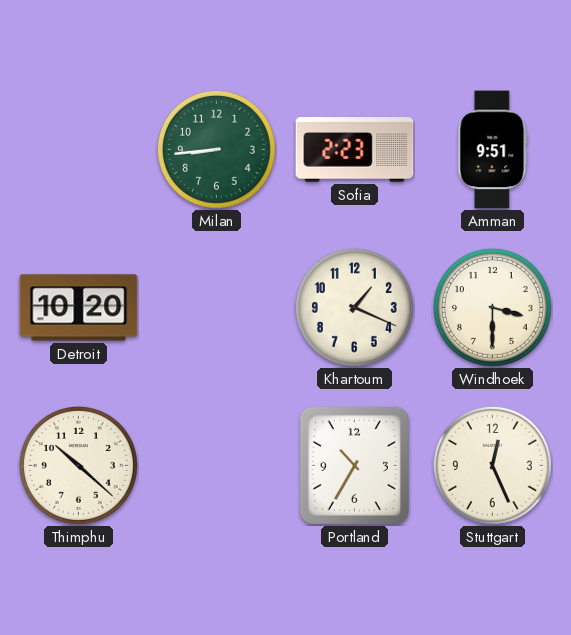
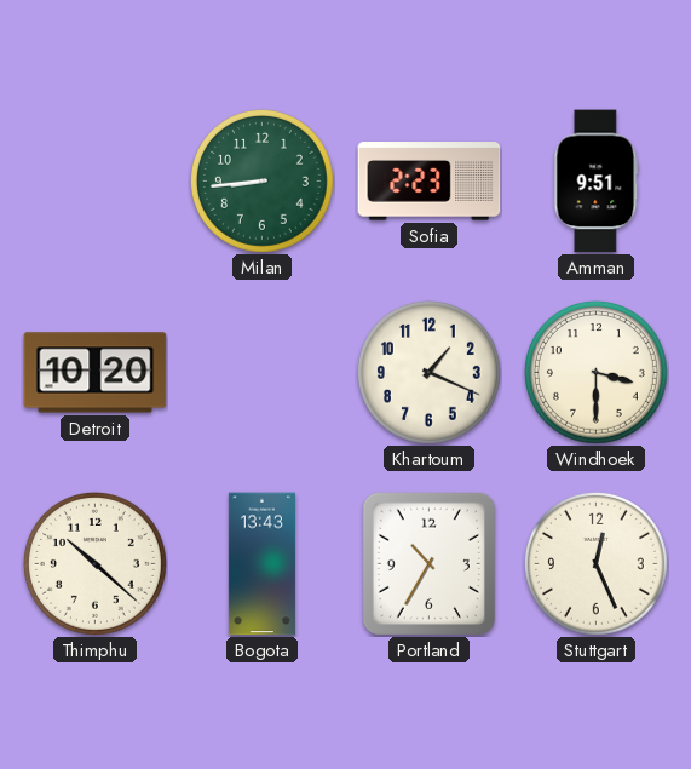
Bogota: none -> 13:43 (261, 564)
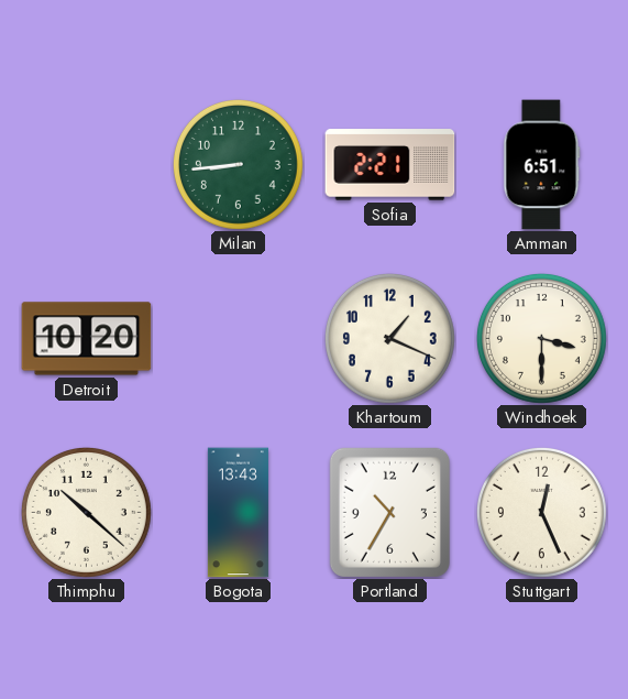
Sofia: 2:23 -> 2:21 (390, 165)
Amman: 9:51 -> 6:51 (542, 165)
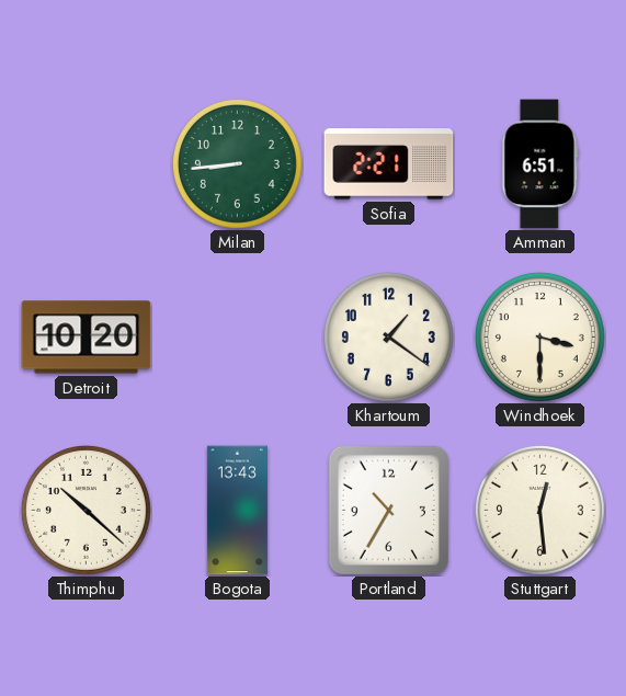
Khartoum: 1:19 -> 1:21 (388, 336)
Stuttgart: 12:26 -> 12:29 (539, 510)
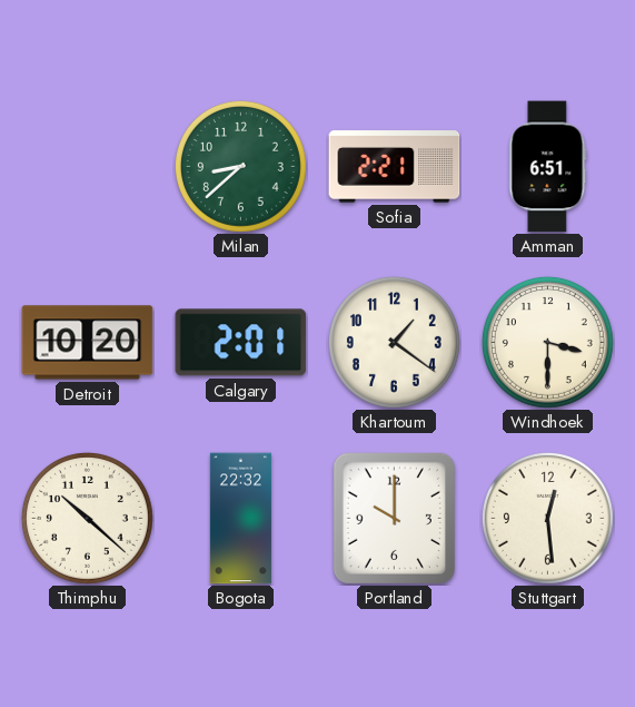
Milan: 8:44 -> 8:38 (240, 166)
Calgary: none -> 2:01 (241, 343)
Bogota: 13:43 -> 22:32 (240, 519)
Portland: 10:35 -> 10:00 (394, 518)
